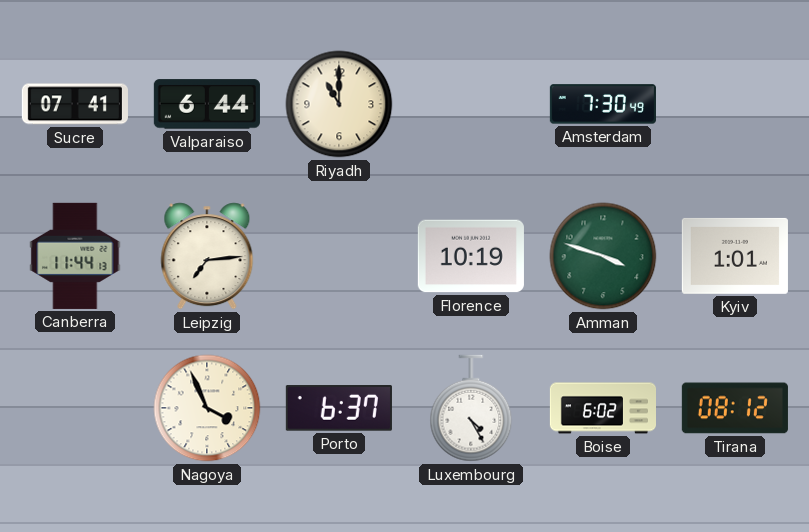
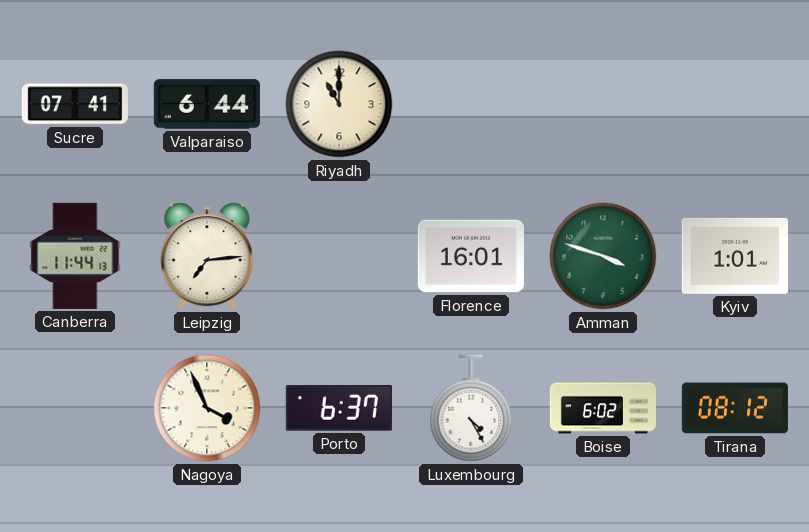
Amsterdam: 7:30 -> none (603, 104)
Florence: 10:19 -> 16:01 (471, 256)
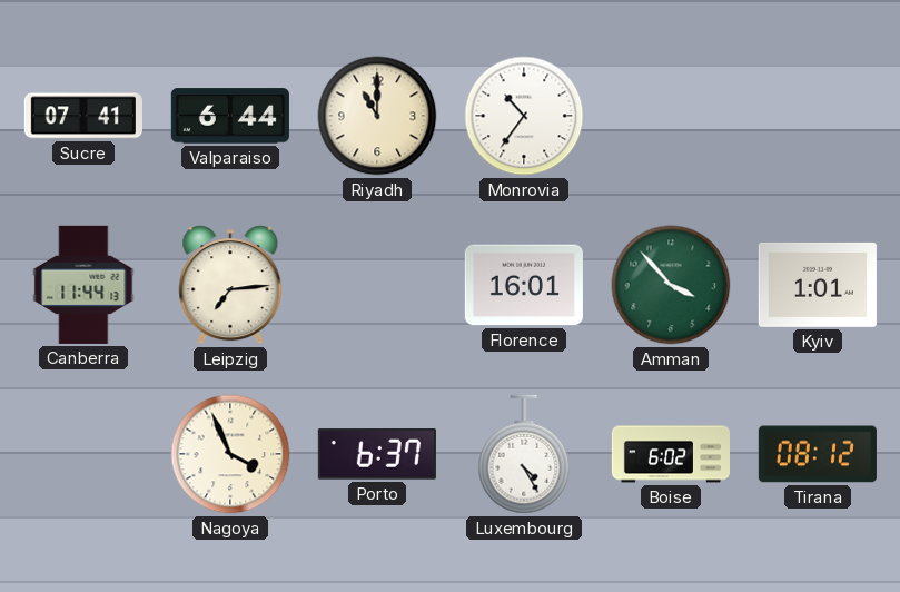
Monrovia: none -> 10:36 (524, 116)
Amman: 3:48 -> 3:53 (671, 285)
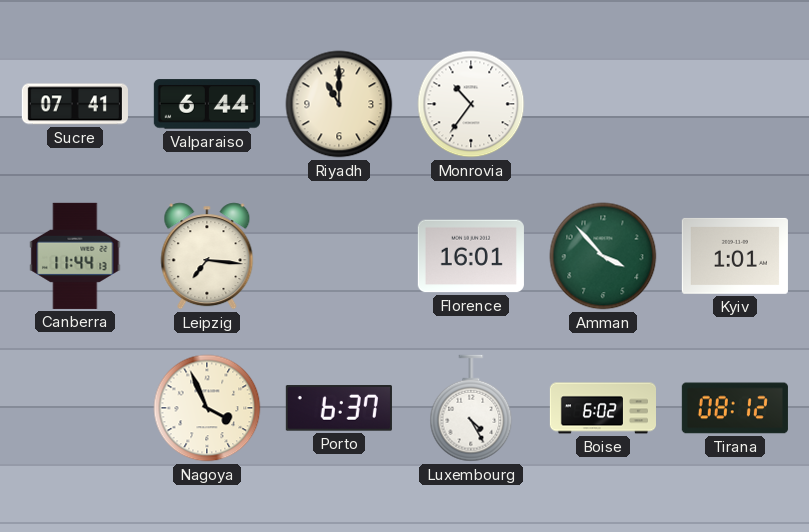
Leipzig: 7:14 -> 7:16 (207, 256)
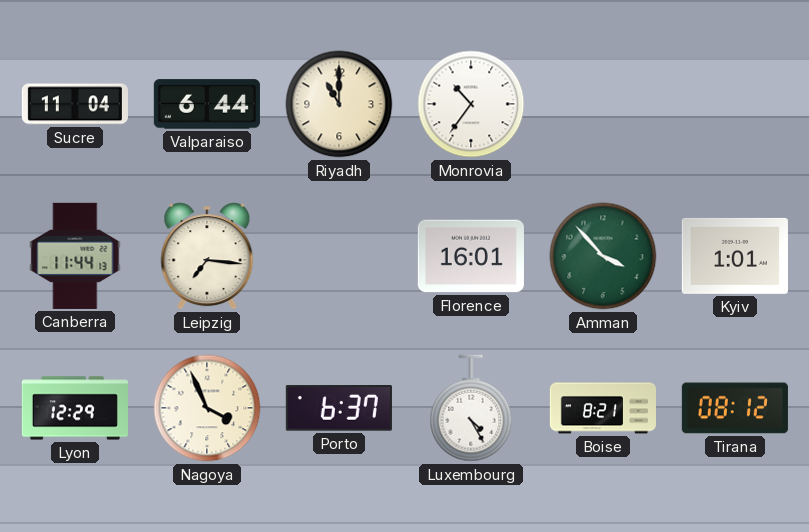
Sucre: 07:41 -> 11:04 (75, 104)
Lyon: none -> 12:29 (75, 408)
Boise: 6:02 -> 8:21 (602, 408)
